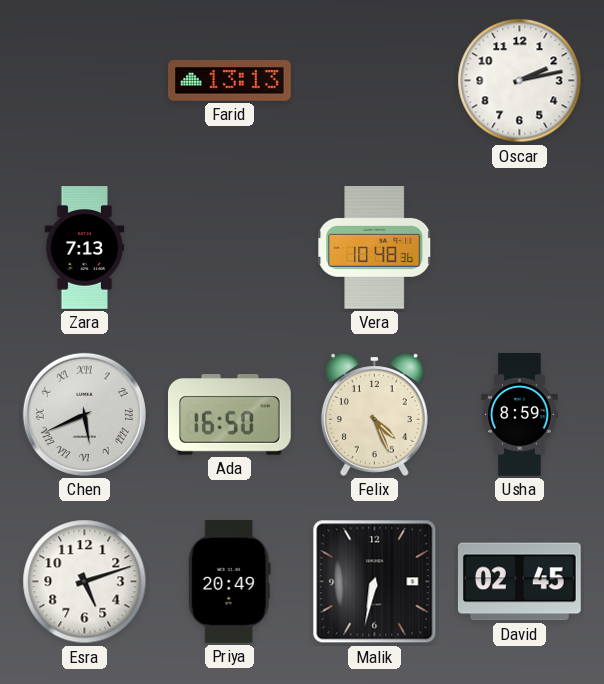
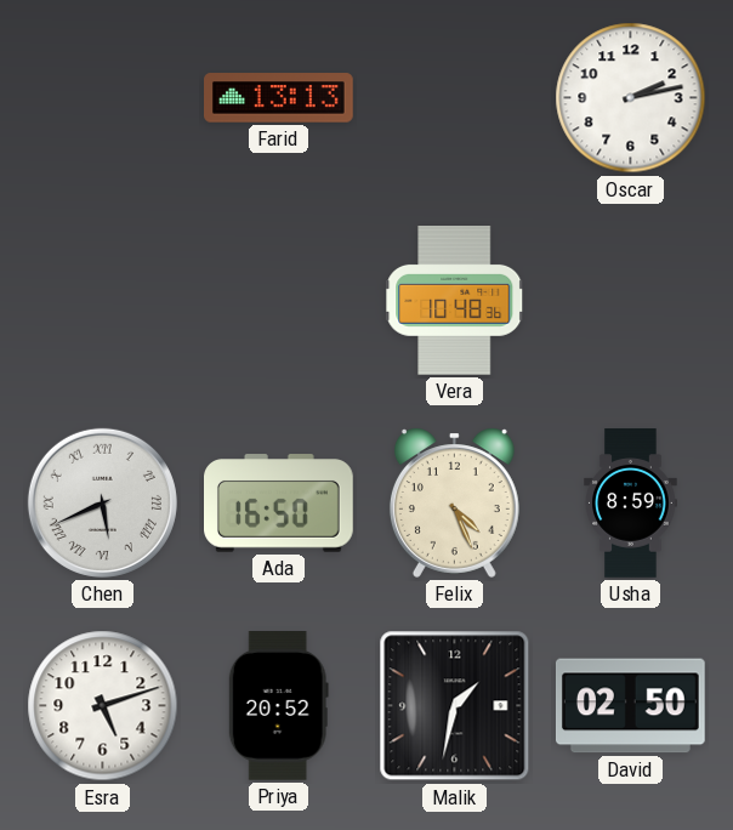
Zara: 7:13 -> none (85, 248)
Priya: 20:49 -> 20:52 (278, 706)
Malik: 6:32 -> 1:32 (455, 706)
David: 02:45 -> 02:50 (630, 706)
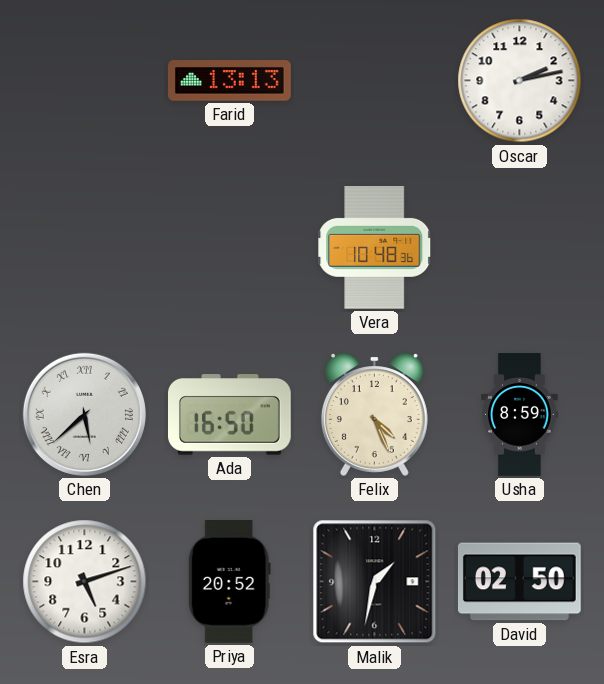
Chen: 5:41 -> 5:38 (84, 414)
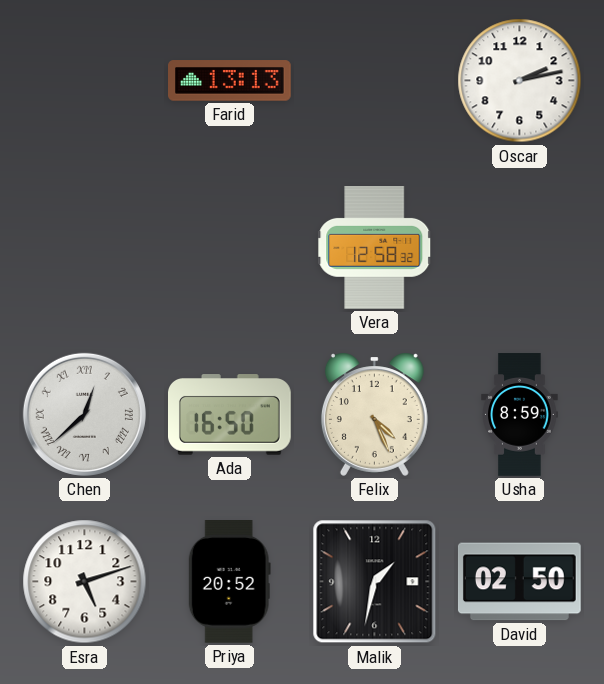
Vera: 10:48 -> 12:58 (375, 248)
Chen: 5:38 -> 12:38 (84, 414)
